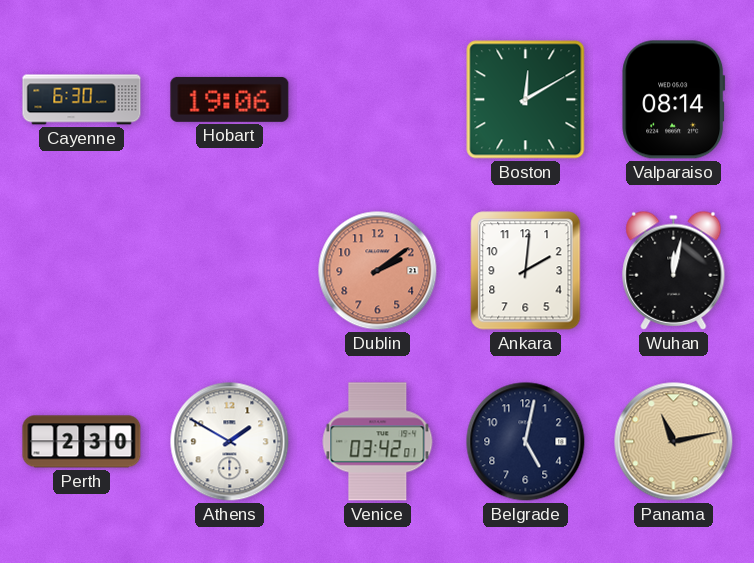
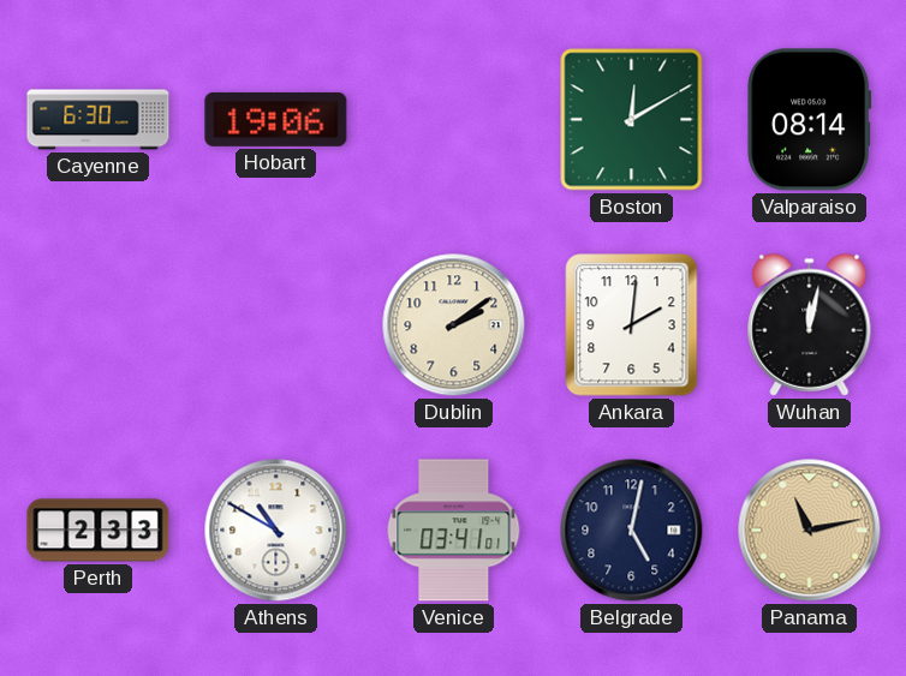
Dublin dial: salmon -> cream (454, 325)
Perth: 2:30 -> 2:33 (99, 531)
Athens: 1:50 -> 10:50 (276, 531)
Venice: 03:42 -> 03:41 (454, 531)
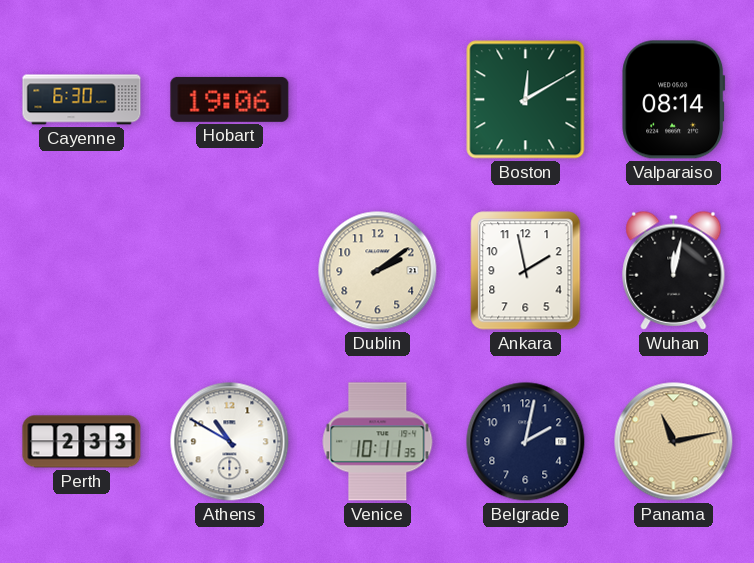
Ankara: 2:01 -> 1:58 (526, 271)
Venice: 03:41 -> 10:11 (378, 442)
Belgrade: 5:02 -> 2:02 (526, 442)
